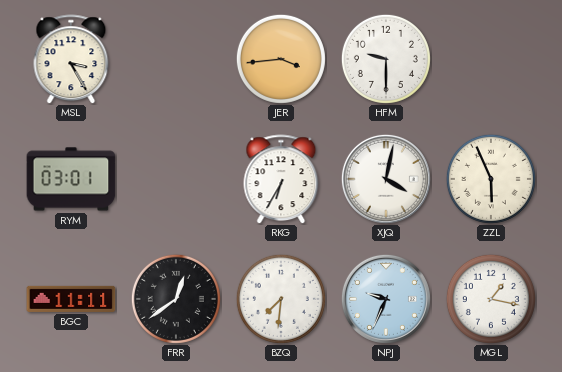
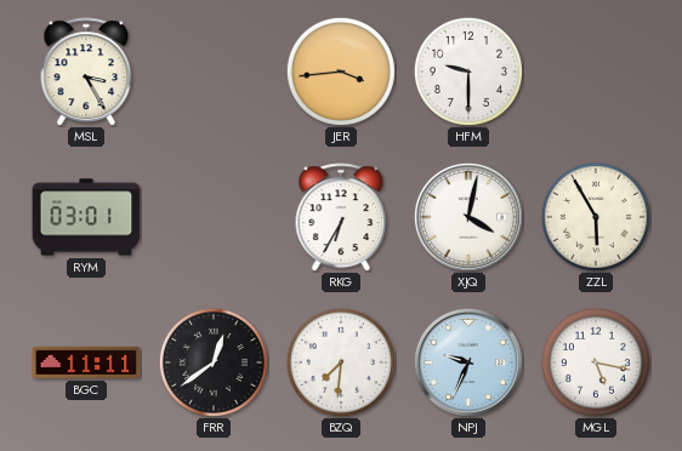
ZZL: 5:56 -> 5:55 (596, 217)
MGL: 1:17 -> 5:17 (596, 362)
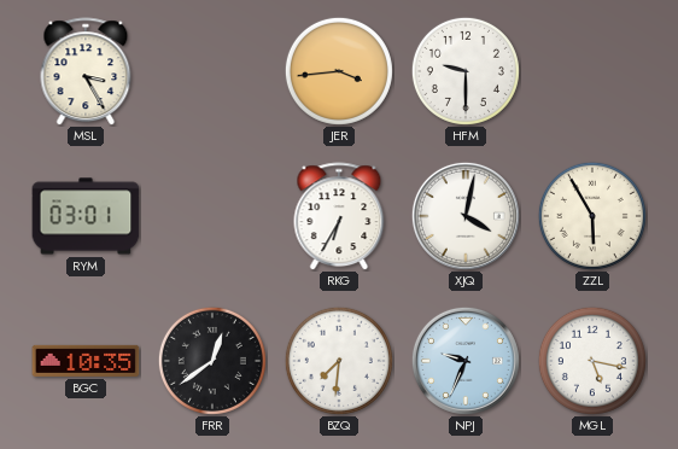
BGC: 11:11 -> 10:35 (86, 361)
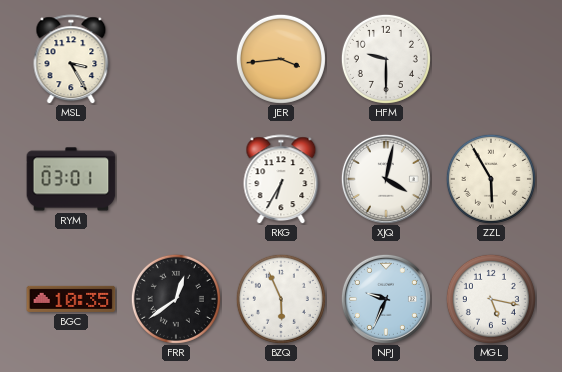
BZQ: 7:31 -> 5:56 (281, 299)
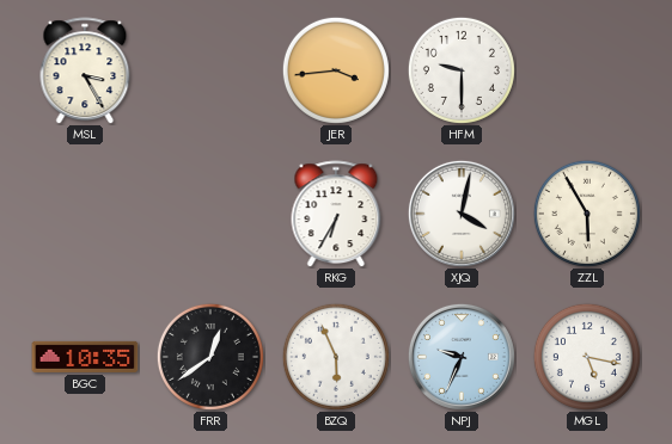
RYM: 03:01 -> none (71, 179)
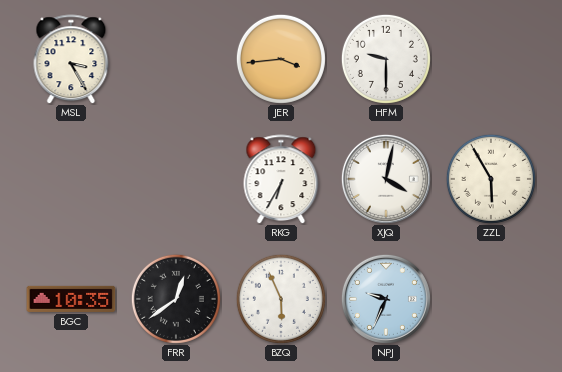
MGL: 5:17 -> none (587, 357)
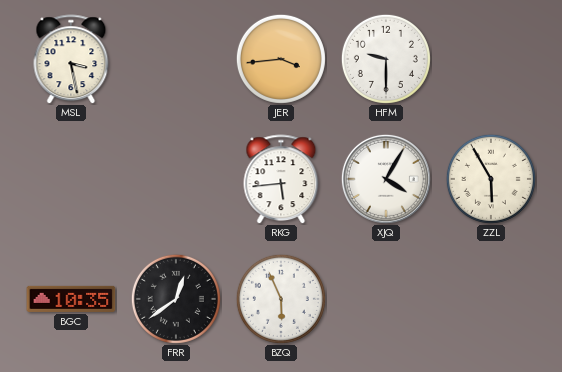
MSL: 3:25 -> 3:28 (71, 59)
RKG: 6:35 -> 5:44 (281, 179)
XJQ: 4:02 -> 4:05 (386, 179)
NPJ: 9:34 -> none (386, 299)
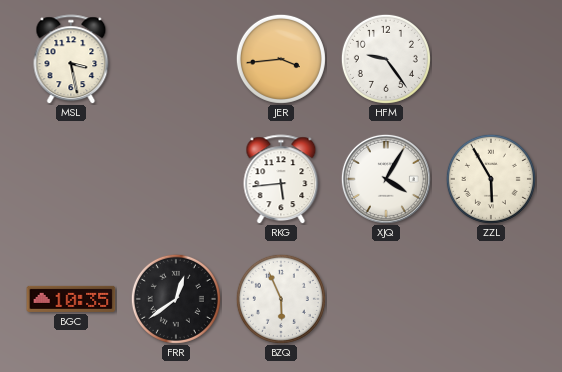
HFM: 9:30 -> 9:24 (386, 59)
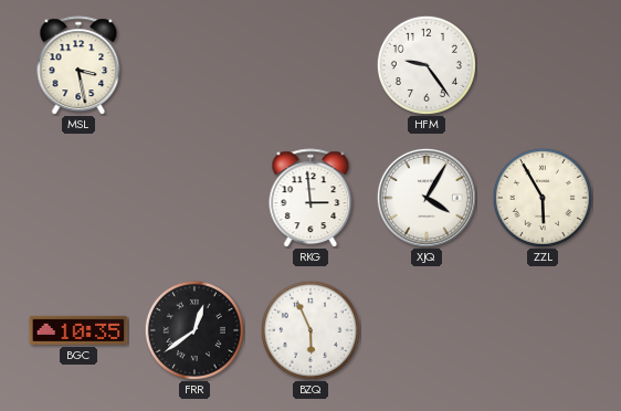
JER: 3:44 -> none (281, 59)
RKG: 5:44 -> 2:59 (310, 198)
